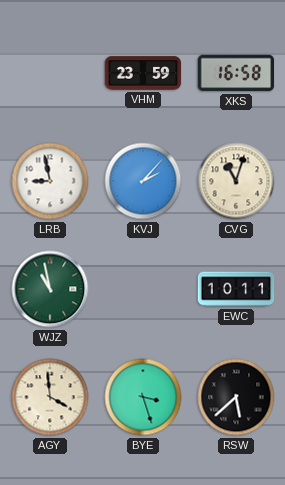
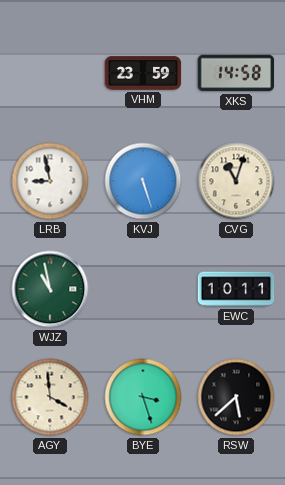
XKS: 16:58 -> 14:58 (236, 73)
KVJ: 2:07 -> 5:27 (143, 181)
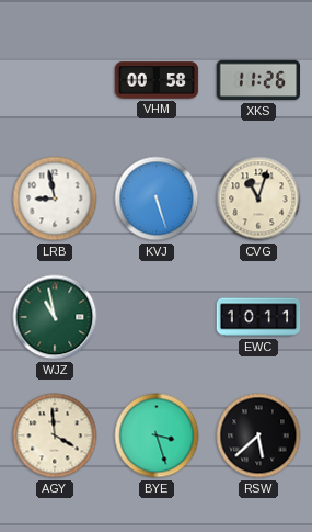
VHM: 23:59 -> 00:58 (157, 80)
XKS: 14:58 -> 11:26 (258, 80)
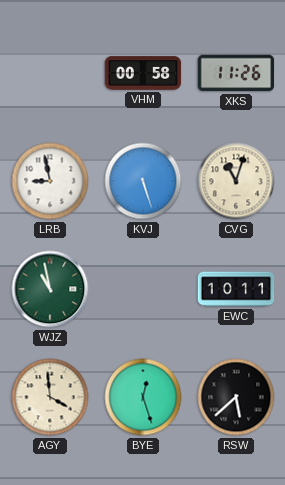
BYE: 3:27 -> 12:27 (143, 397)
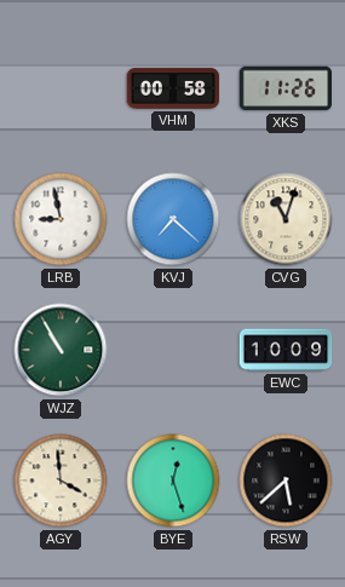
KVJ: 5:27 -> 7:22 (173, 219)
WJZ: 10:58 -> 10:55 (61, 350)
EWC: 10:11 -> 10:09 (286, 350)
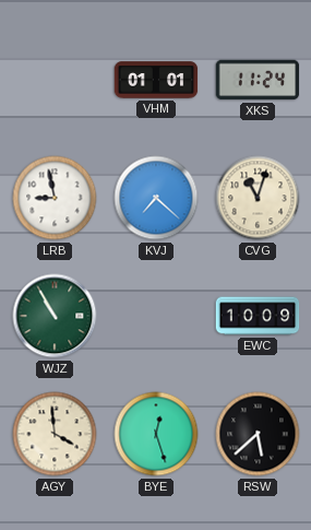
VHM: 00:58 -> 01:01 (156, 80)
XKS: 11:26 -> 11:24 (258, 80)
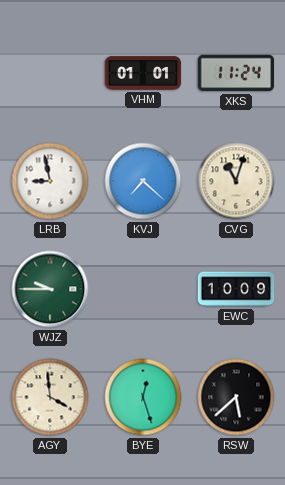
WJZ: 10:55 -> 9:45 (50, 289)
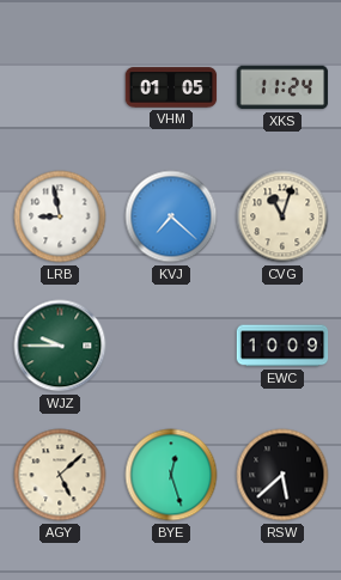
VHM: 01:01 -> 01:05 (171, 87)
AGY: 3:59 -> 5:08 (60, 475)
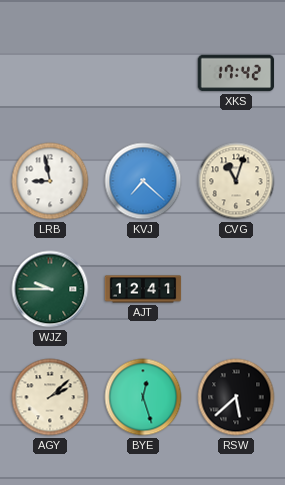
VHM: 01:05 -> none (171, 87)
XKS: 11:24 -> 17:42 (236, 73)
AJT: none -> 12:41 (143, 289)
EWC: 10:09 -> none (282, 346)
AGY: 5:08 -> 2:08 (50, 397)
